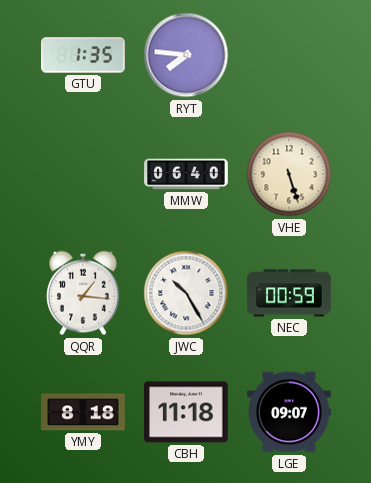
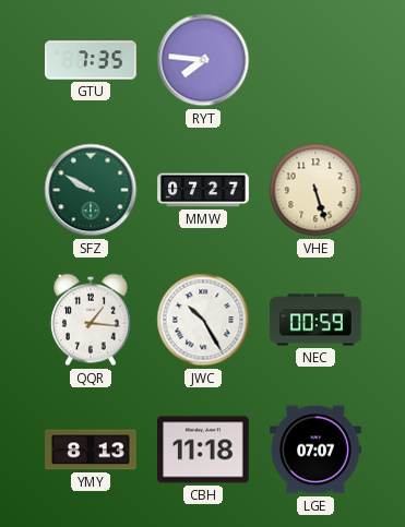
GTU: 1:35 -> 7:35 (91, 60)
SFZ: none -> 9:50 (91, 190)
MMW: 06:40 -> 07:27 (203, 190)
YMY: 8:18 -> 8:13 (91, 450)
LGE: 09:07 -> 07:07 (315, 450)
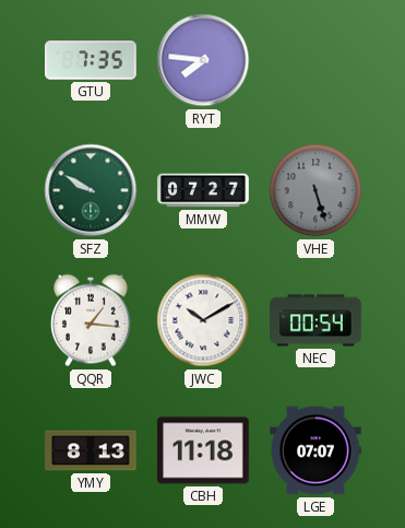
VHE dial: cream -> grey (315, 190)
JWC: 10:25 -> 10:10 (203, 320)
NEC: 00:59 -> 00:54 (315, 320)
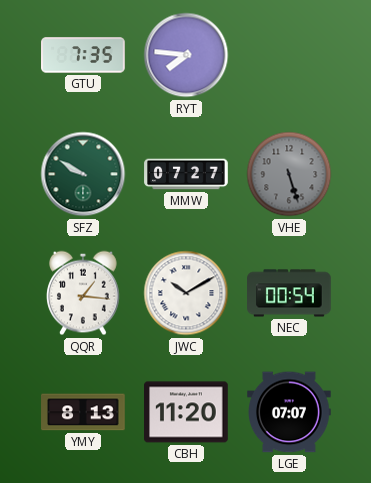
CBH: 11:18 -> 11:20 (186, 412)
